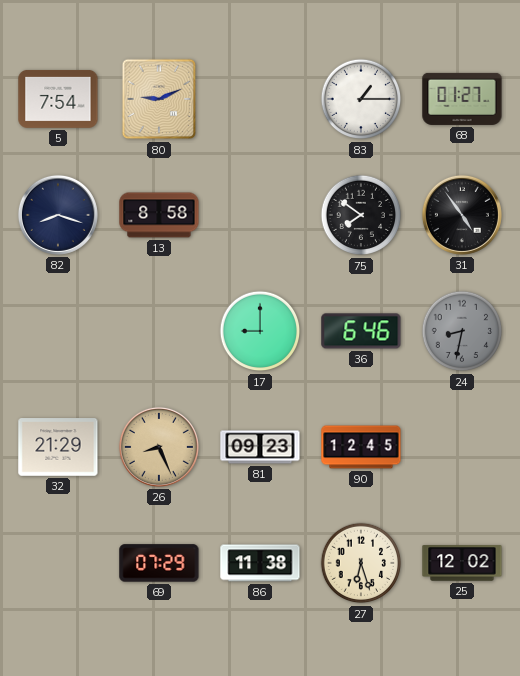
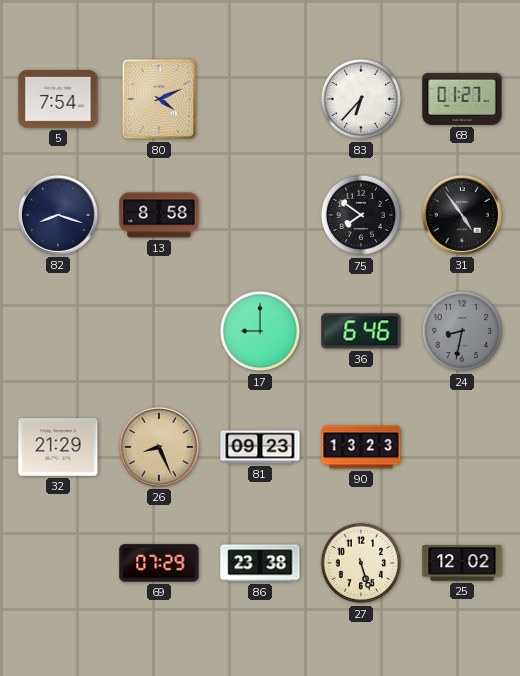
80: 9:11 -> 4:11 (159, 99)
83: 1:15 -> 6:37 (361, 99)
90: 12:45 -> 13:23 (361, 447)
86: 11:38 -> 23:38 (260, 563)
27: 6:27 -> 5:27 (361, 563)
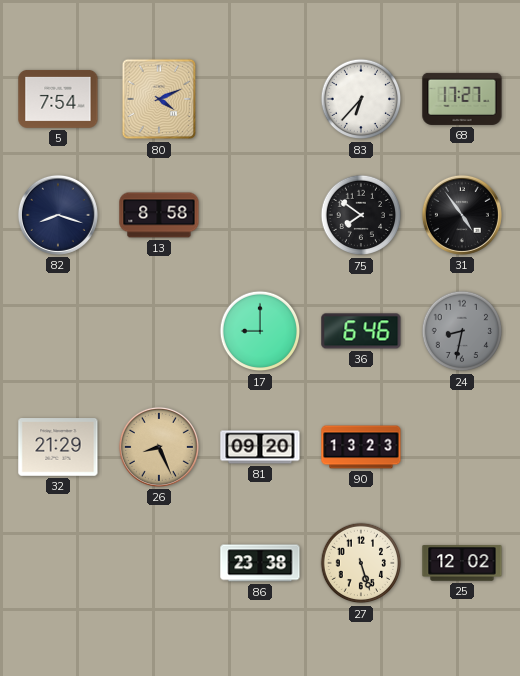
68: 01:27 -> 17:27 (462, 99)
81: 09:23 -> 09:20 (260, 447)
69: 07:29 -> none (159, 563)
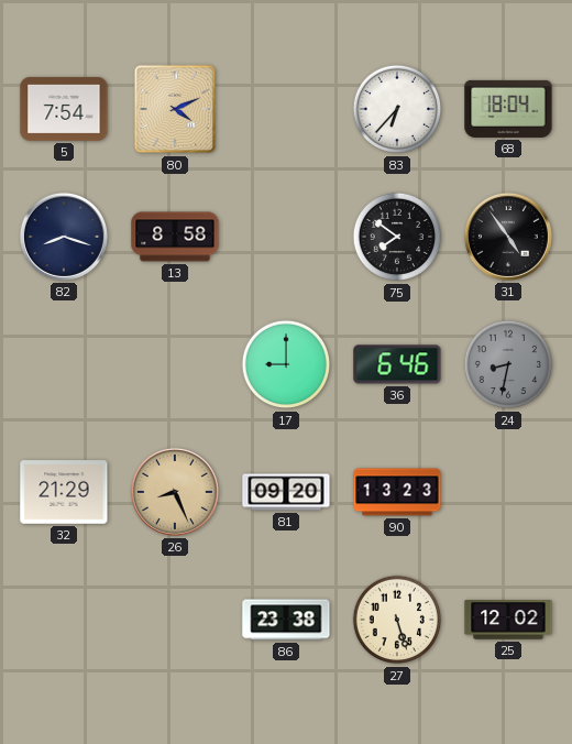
68: 17:27 -> 18:04 (508, 109)
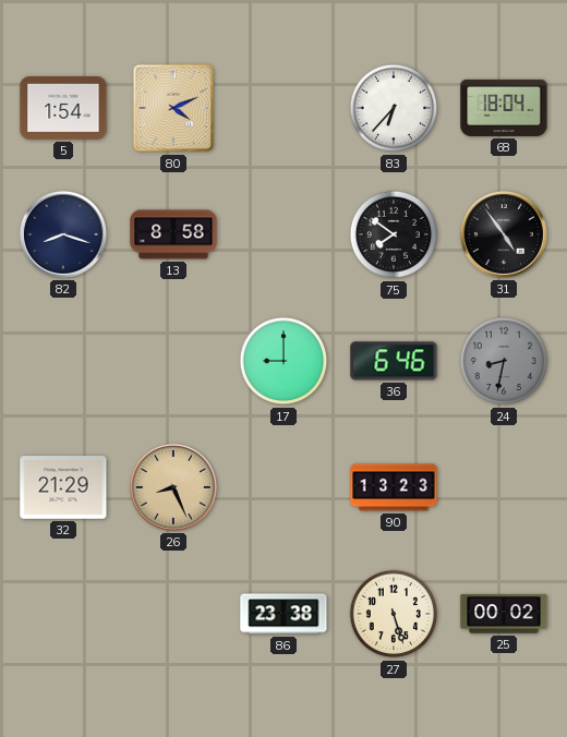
5: 7:54 -> 1:54 (63, 108)
81: 09:20 -> none (286, 492)
25: 12:02 -> 00:02 (504, 614)
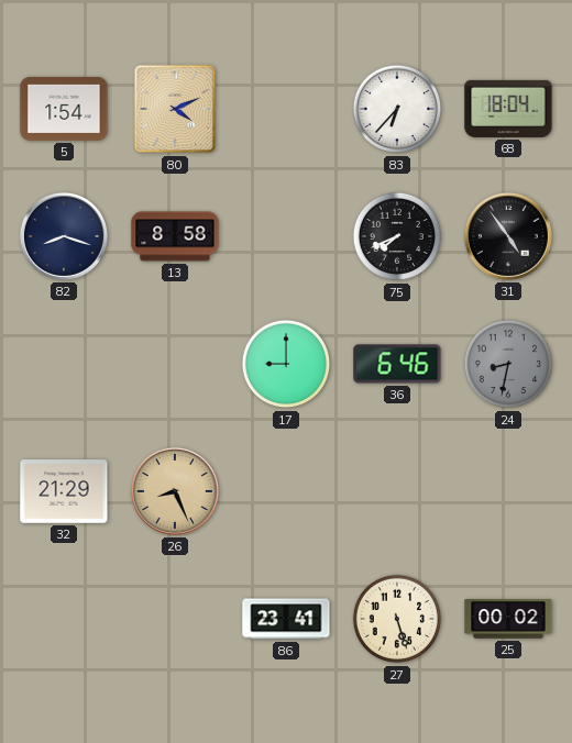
75: 7:51 -> 7:41 (397, 236)
90: 13:23 -> none (394, 487)
86: 23:38 -> 23:41 (286, 619)
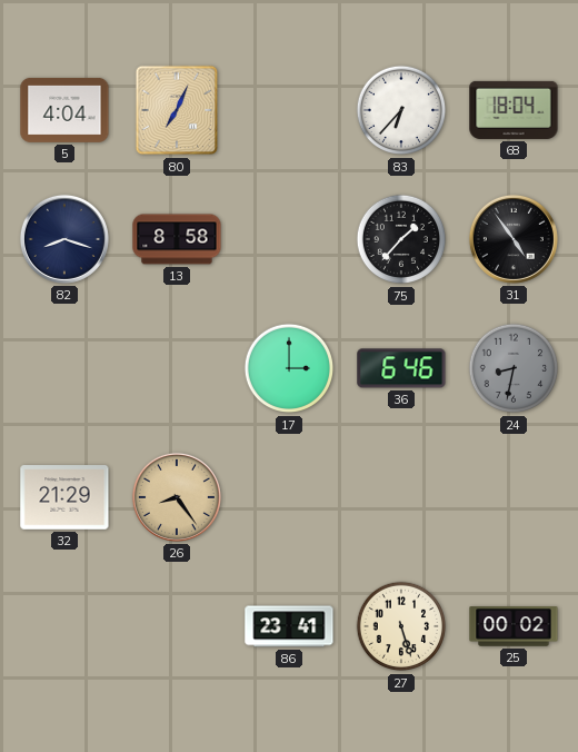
5: 1:54 -> 4:04 (64, 110)
80: 4:11 -> 7:04 (177, 110)
75: 7:41 -> 1:37 (401, 239)
17: 9:00 -> 3:00 (289, 368)
26: 8:26 -> 8:24 (177, 497)
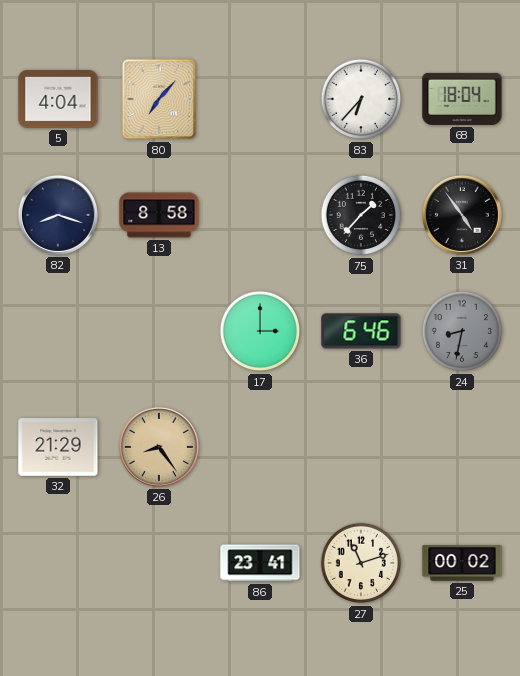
80: 7:04 -> 7:07 (159, 99)
27: 5:27 -> 11:12 (361, 563)
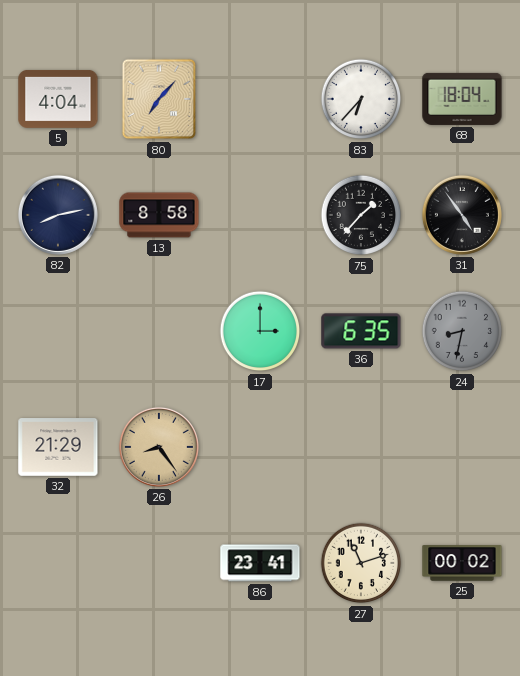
82: 8:18 -> 8:13 (58, 215)
36: 6:46 -> 6:35 (361, 331)
